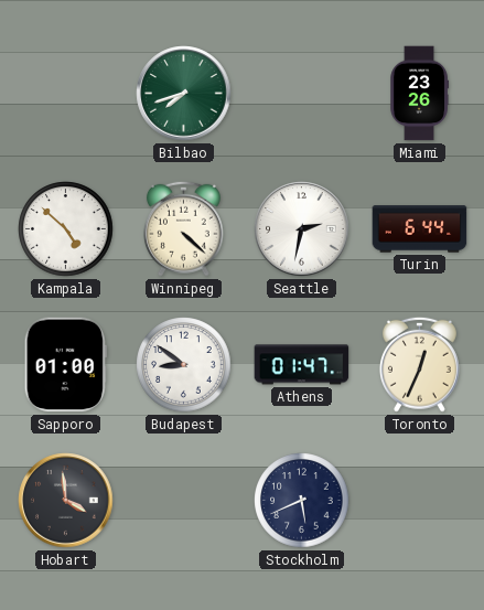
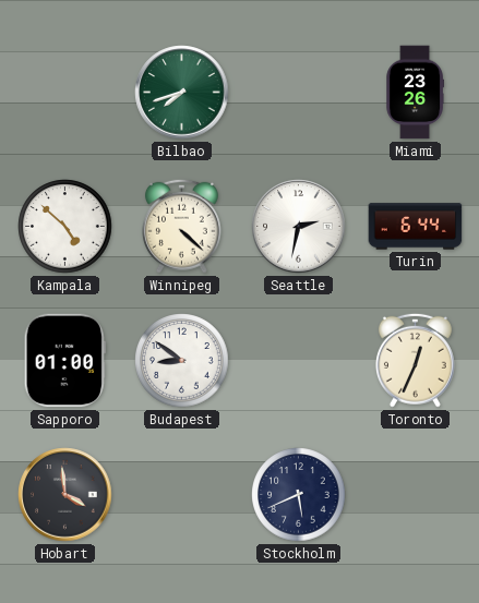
Athens: 01:47 -> none (302, 365)
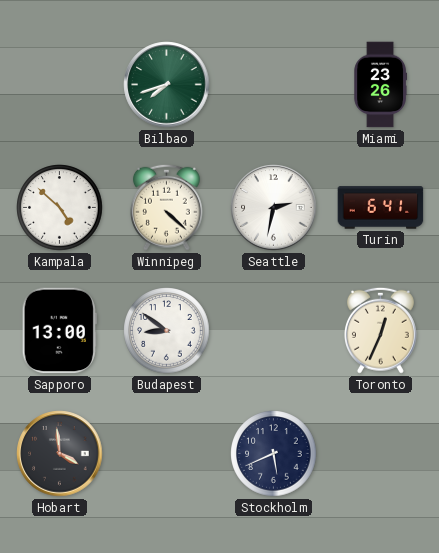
Turin: 6:44 -> 6:41 (381, 208)
Sapporo: 01:00 -> 13:00 (59, 331)
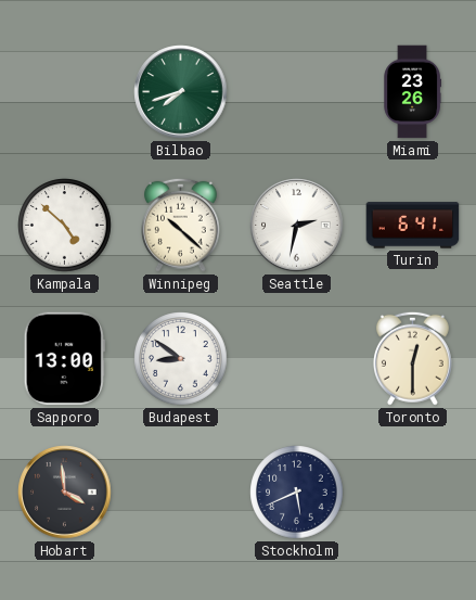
Winnipeg: 4:22 -> 10:22 (180, 225)
Toronto: 12:34 -> 12:30 (412, 358)
